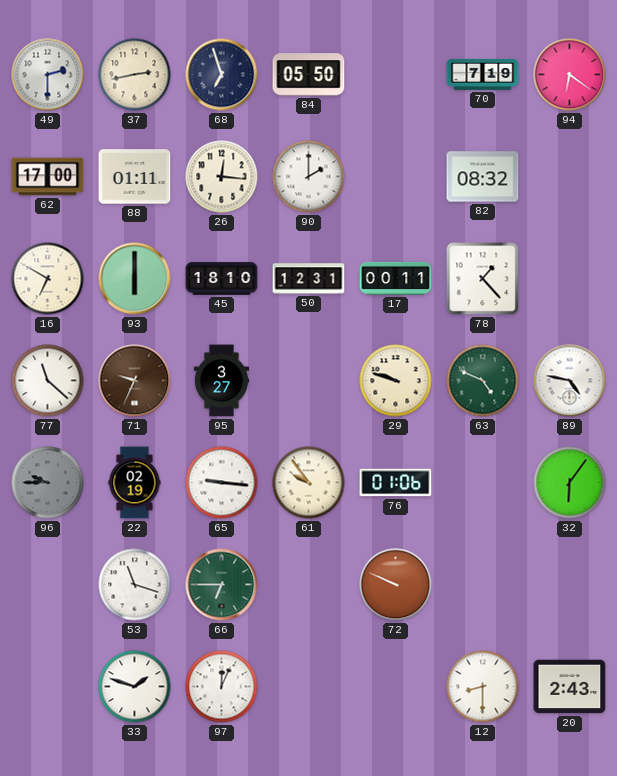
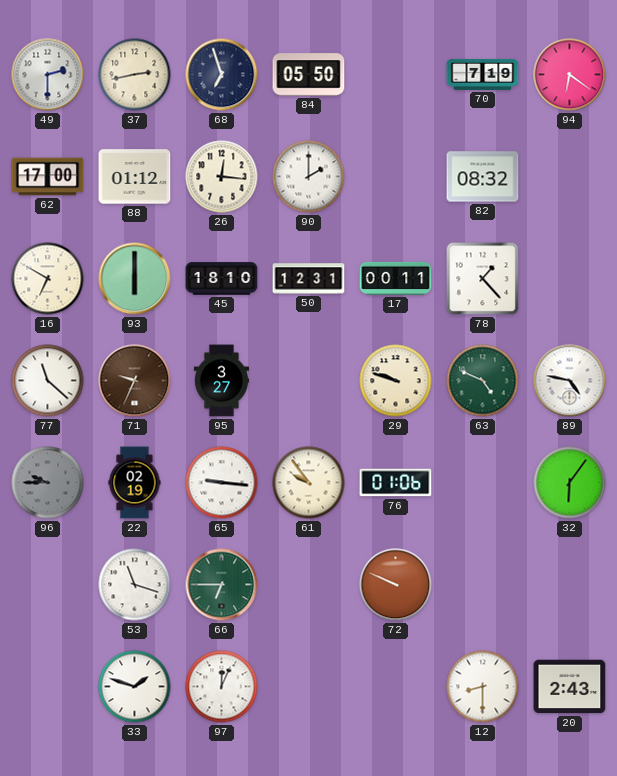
88: 01:11 -> 01:12 (135, 177)
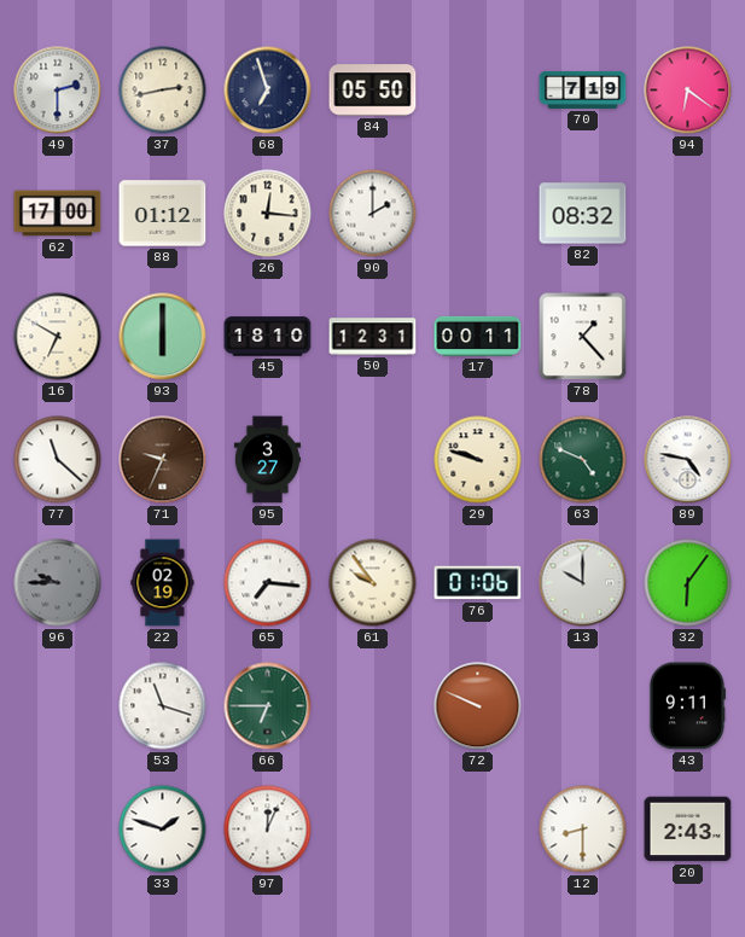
65: 9:16 -> 7:16 (268, 583)
13: none -> 10:00 (583, 583)
43: none -> 9:11 (687, 706)
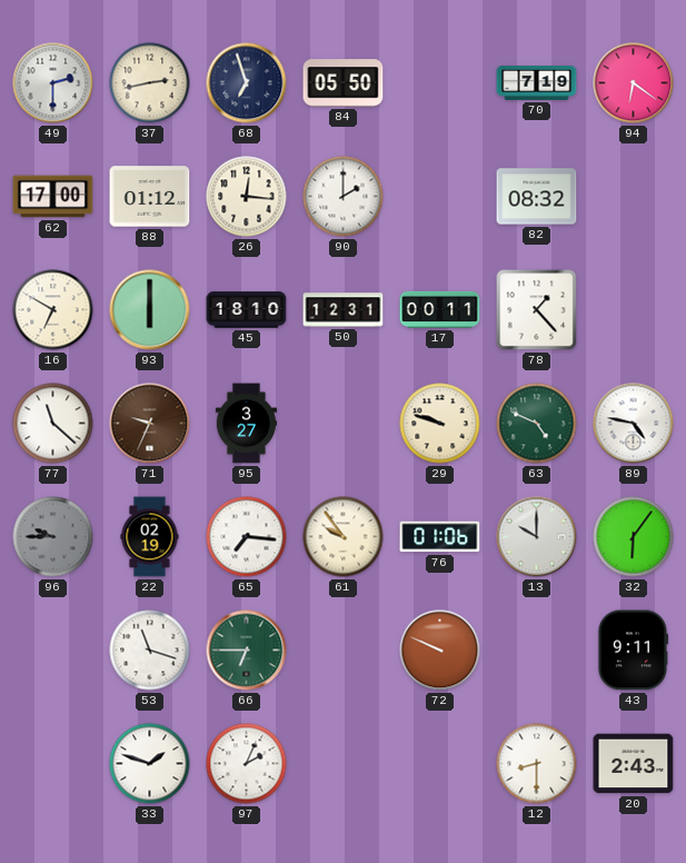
97: 12:04 -> 2:04 (247, 764)
